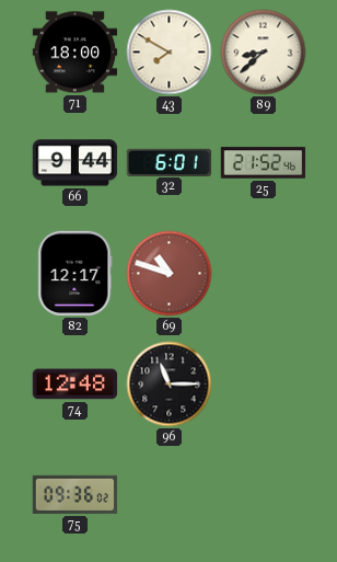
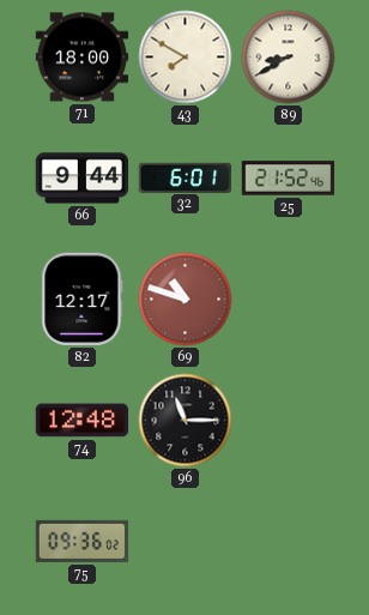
89: 8:38 -> 8:40 (289, 58)
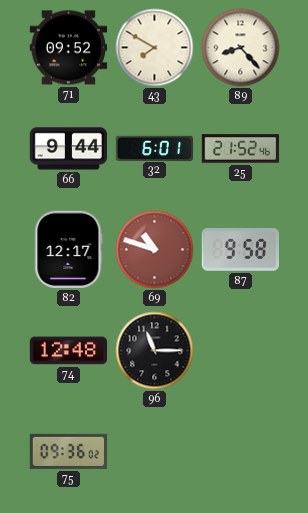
71: 18:00 -> 09:52 (69, 48)
89: 8:40 -> 8:23 (241, 48)
87: none -> 9:58 (240, 250)
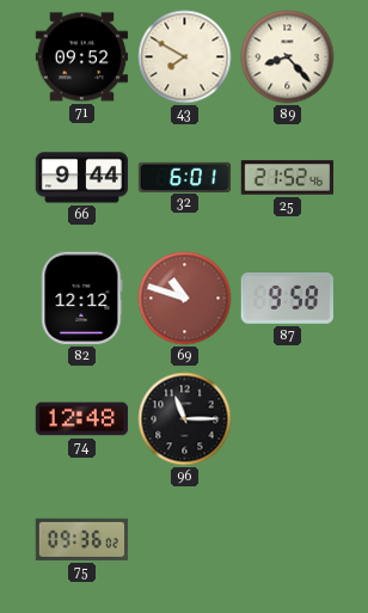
82: 12:17 -> 12:12 (82, 299)
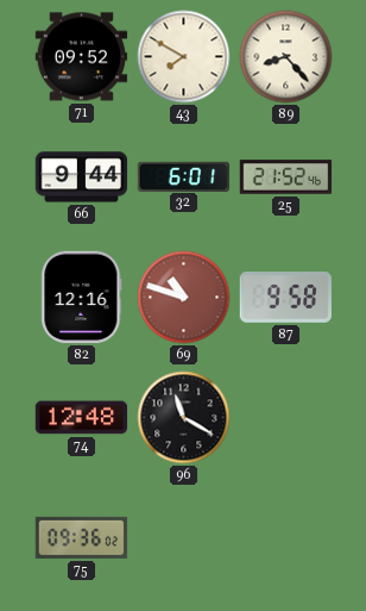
82: 12:12 -> 12:16 (82, 298)
96: 11:15 -> 11:20 (184, 418)
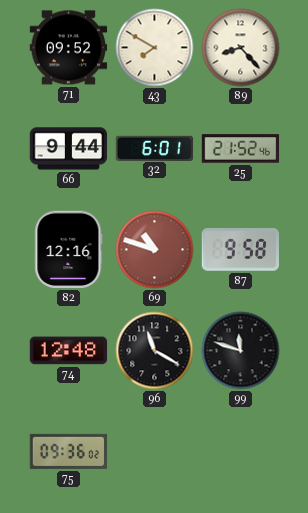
99: none -> 11:48 (241, 351)
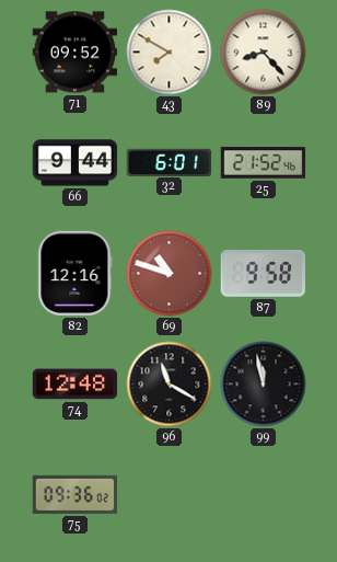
99: 11:48 -> 11:58 (264, 385)
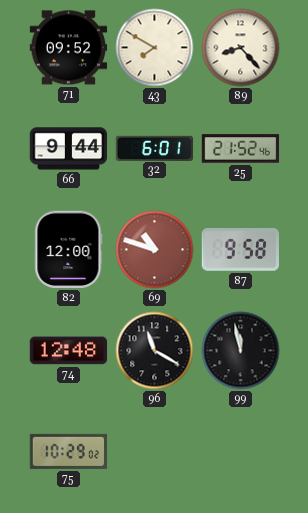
82: 12:16 -> 12:00 (69, 250)
75: 09:36 -> 10:29 (69, 451)
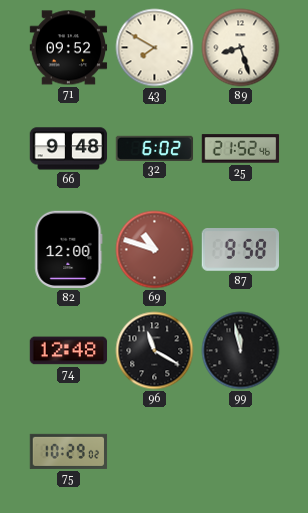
89: 8:23 -> 8:27 (241, 48)
66: 9:44 -> 9:48 (69, 149)
32: 6:01 -> 6:02 (155, 148)
